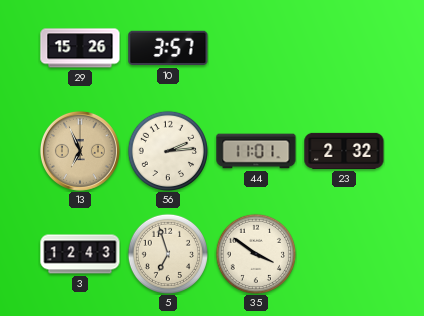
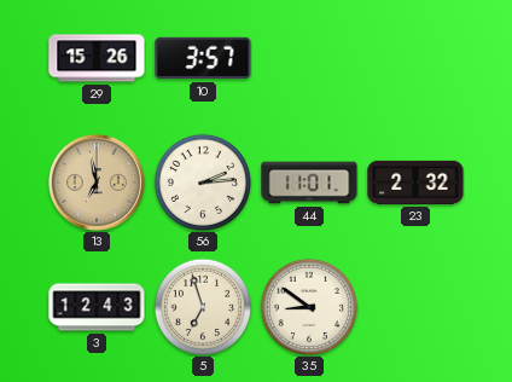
13: 6:56 -> 6:58 (97, 183)
35: 3:51 -> 8:51 (309, 307)
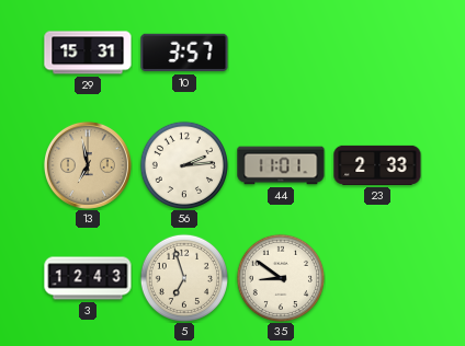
29: 15:26 -> 15:31 (88, 53)
23: 2:32 -> 2:33 (377, 165)
